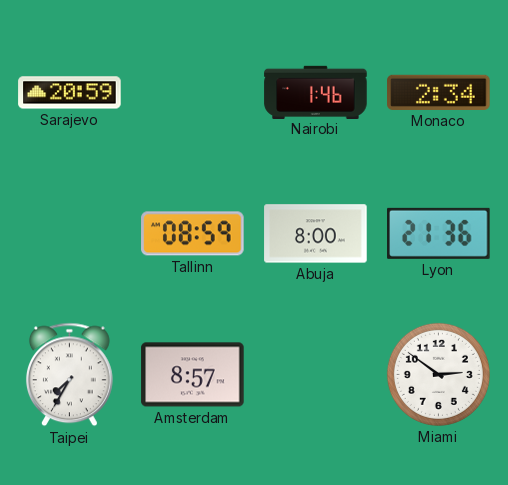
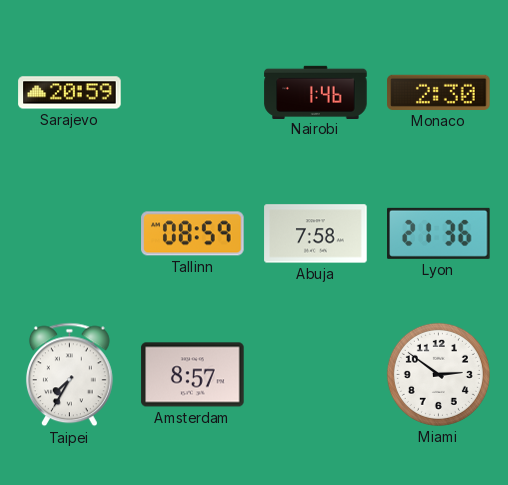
Monaco: 2:34 -> 2:30 (439, 92)
Abuja: 8:00 -> 7:58 (316, 234)
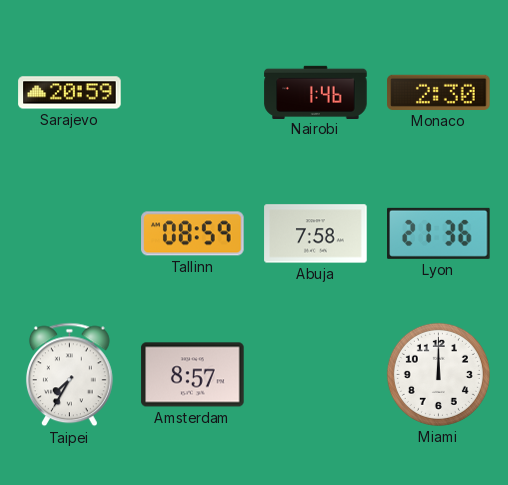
Miami: 2:51 -> 12:00 (438, 374)
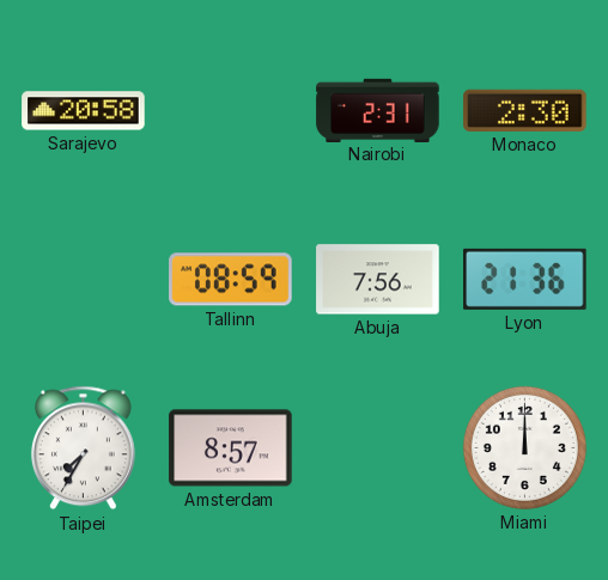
Sarajevo: 20:59 -> 20:58 (84, 111)
Nairobi: 1:46 -> 2:31 (378, 110)
Abuja: 7:58 -> 7:56 (378, 280)
